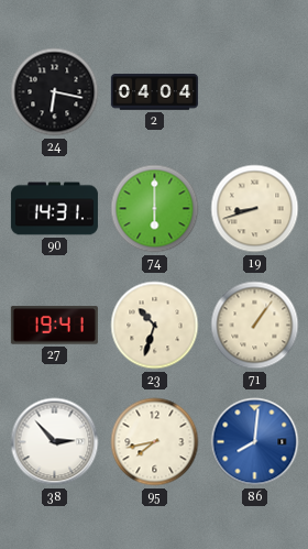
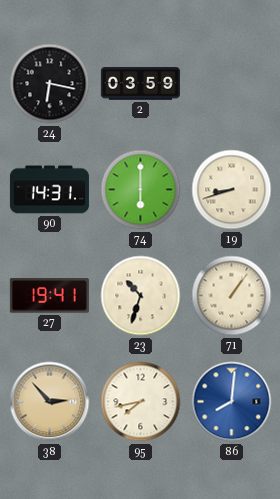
2: 04:04 -> 03:59 (140, 84)
38 dial: white -> champagne (50, 402)
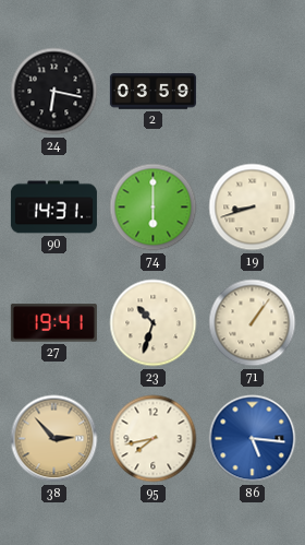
86: 8:01 -> 5:16 (253, 439)
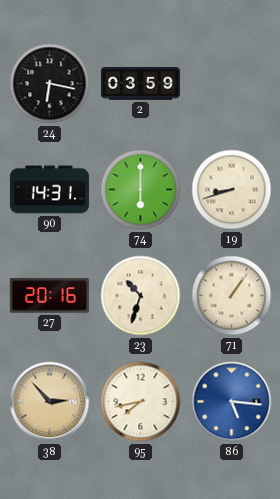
27: 19:41 -> 20:16 (49, 296)
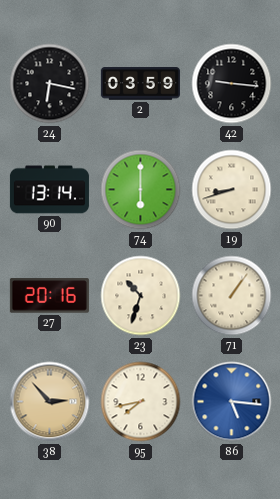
42: none -> 9:16 (232, 84)
90: 14:31 -> 13:14 (49, 190)
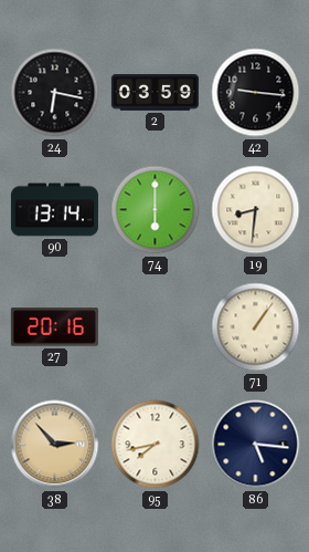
19: 8:42 -> 8:31 (256, 210)
23: 10:33 -> none (141, 296)
86 dial: blue -> navy (256, 445)
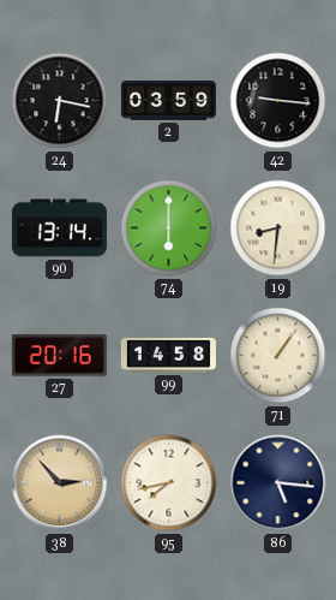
99: none -> 14:58 (168, 355)
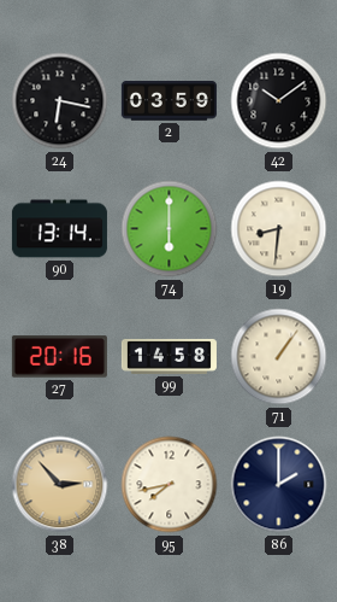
42: 9:16 -> 10:09 (279, 101)
86: 5:16 -> 2:00 (279, 485)
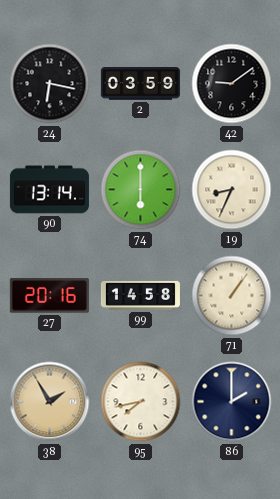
42: 10:09 -> 9:09 (232, 84)
19: 8:31 -> 8:34 (232, 190)
38: 2:53 -> 1:55 (50, 402)
